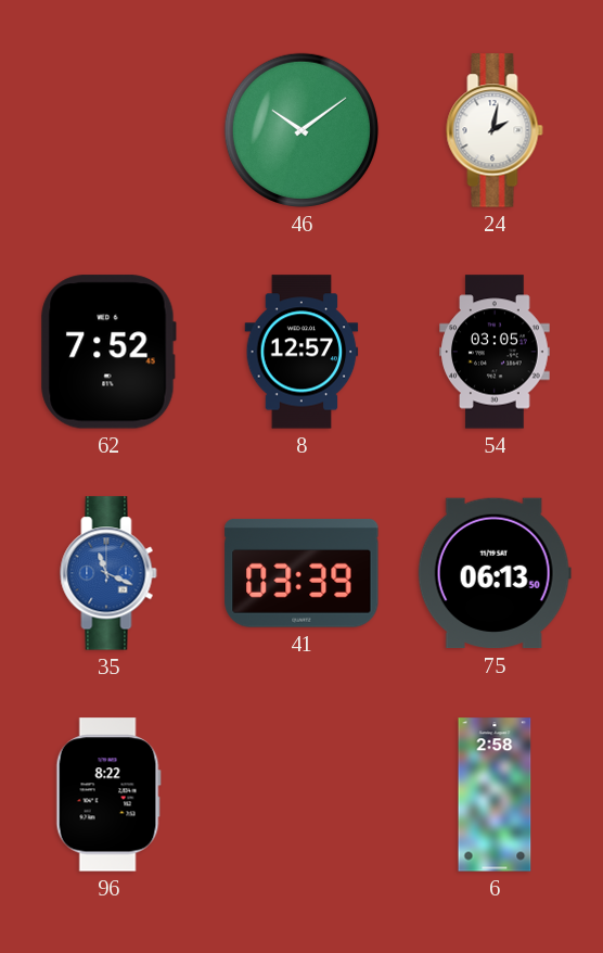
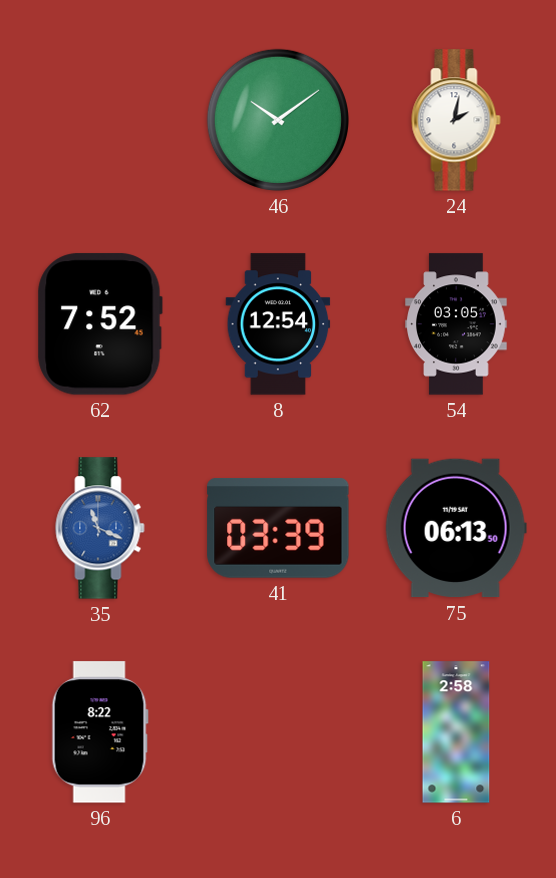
8: 12:57 -> 12:54 (278, 324)
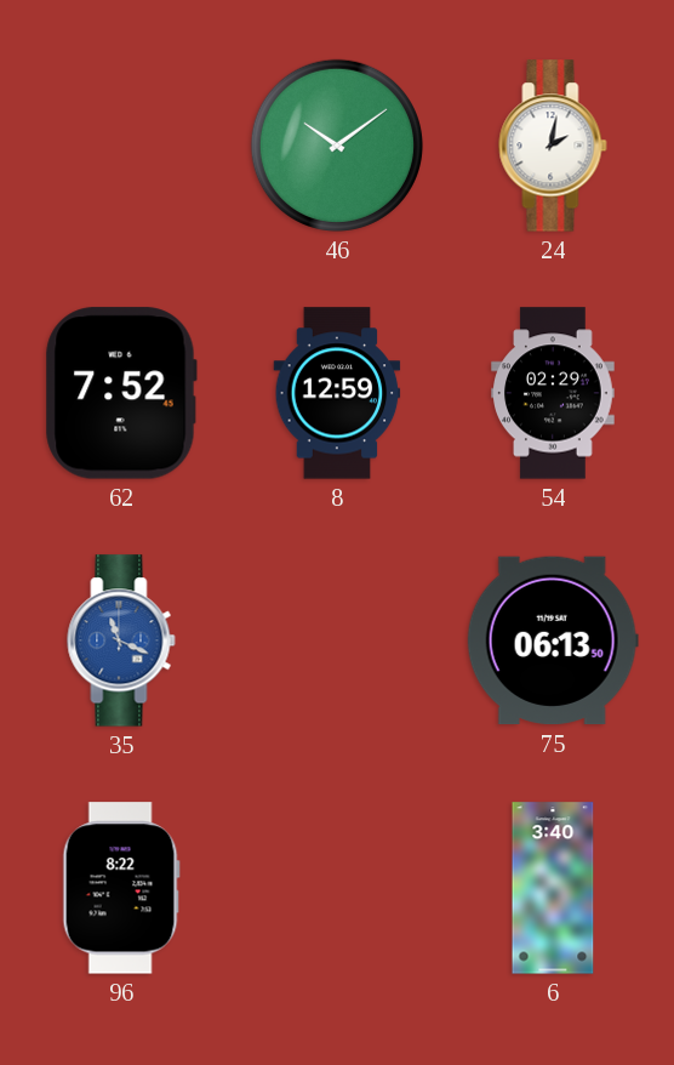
8: 12:54 -> 12:59 (337, 393)
54: 03:05 -> 02:29 (553, 393)
41: 03:39 -> none (278, 529)
6: 2:58 -> 3:40 (553, 888)
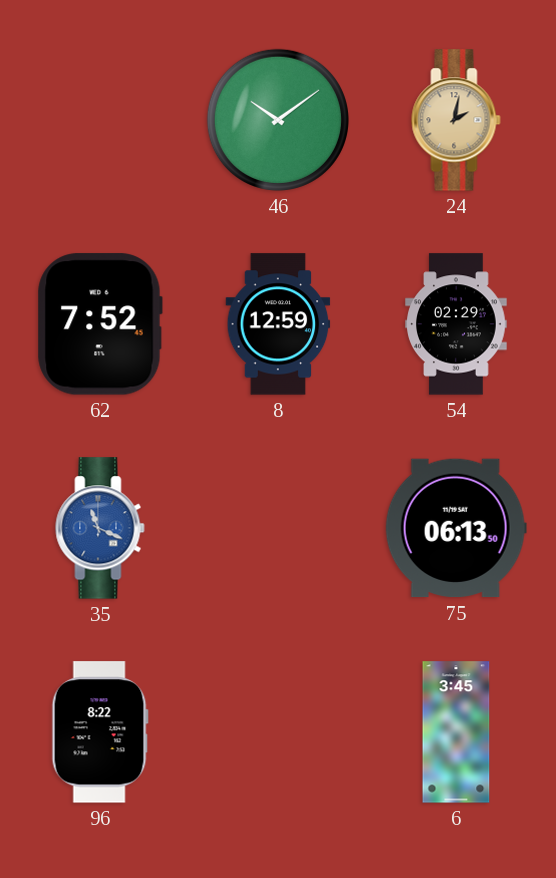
24 dial: white -> champagne (456, 120)
6: 3:40 -> 3:45 (456, 732)
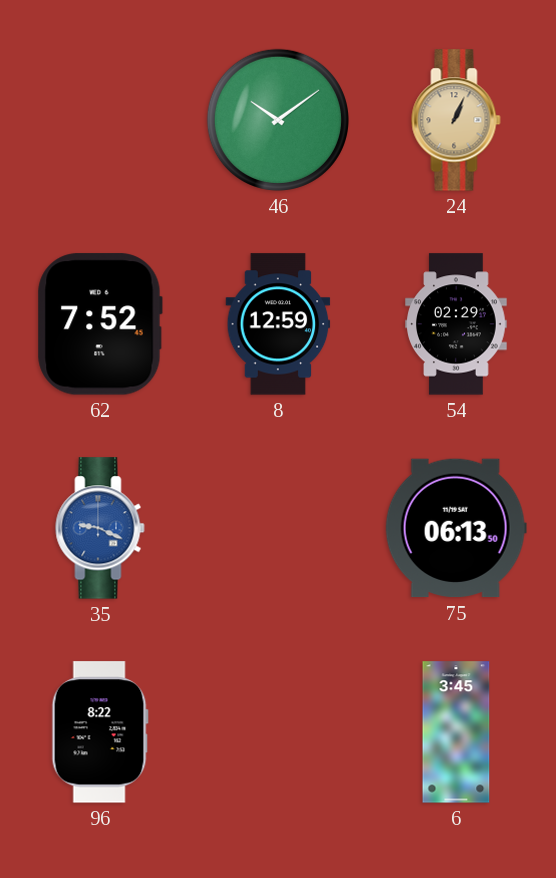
24: 2:02 -> 1:04 (456, 120)
35: 11:19 -> 9:19 (100, 528)
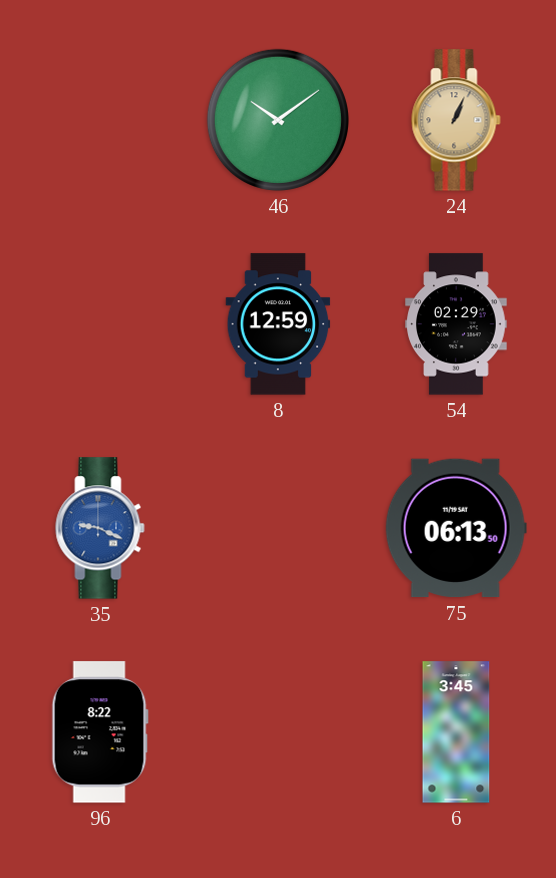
62: 7:52 -> none (100, 324)
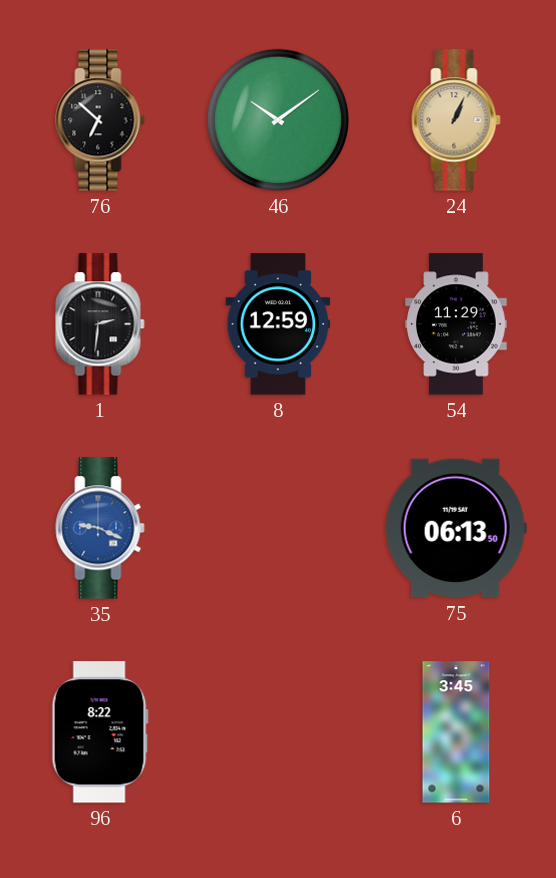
76: none -> 6:52 (100, 120)
1: none -> 2:31 (100, 324)
54: 02:29 -> 11:29 (456, 324)
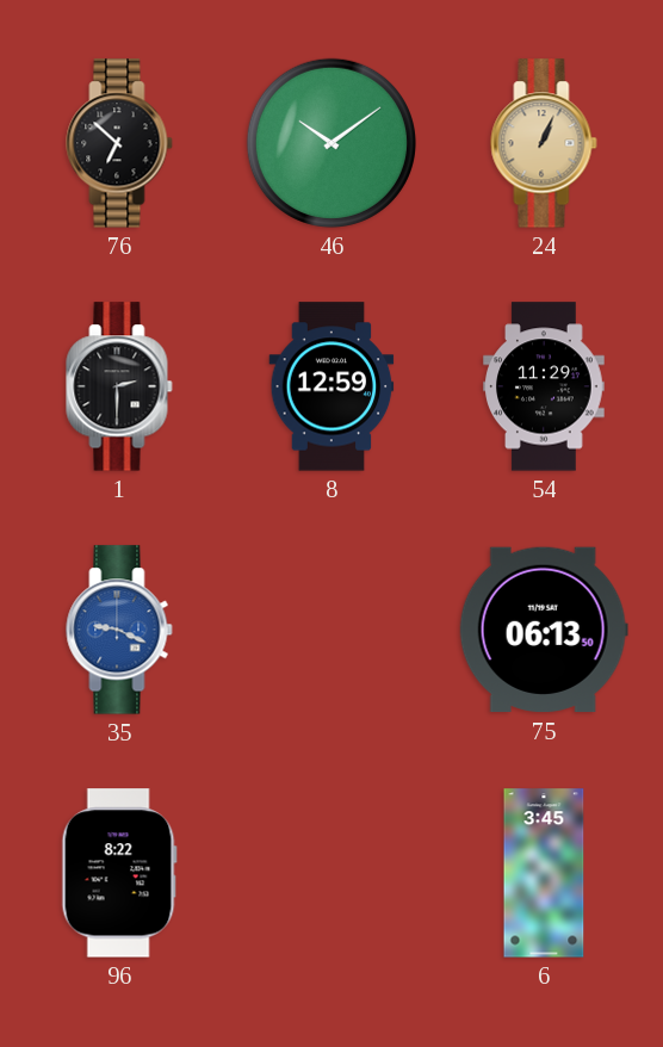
1: 2:31 -> 2:30 (119, 386)
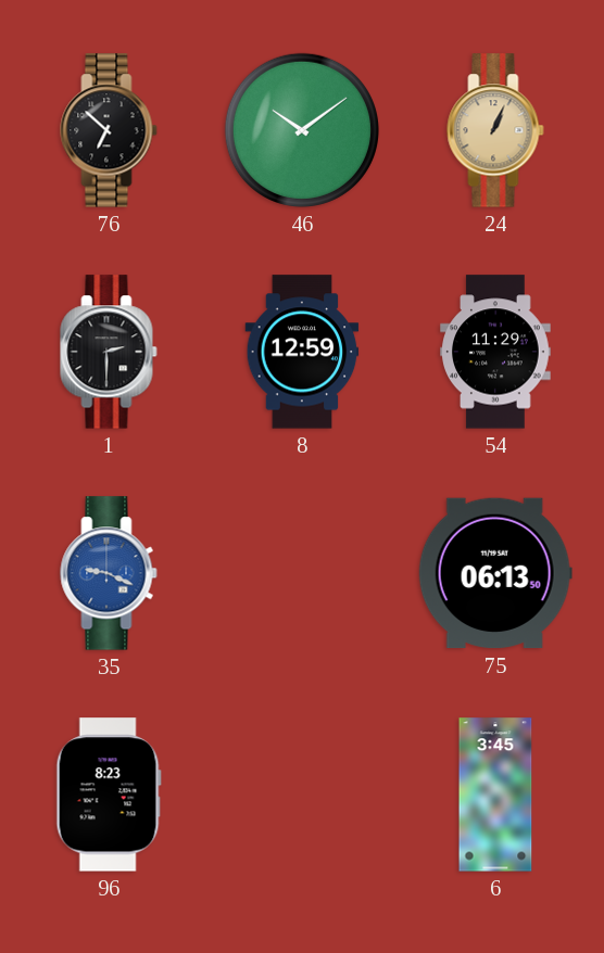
96: 8:22 -> 8:23 (109, 795)
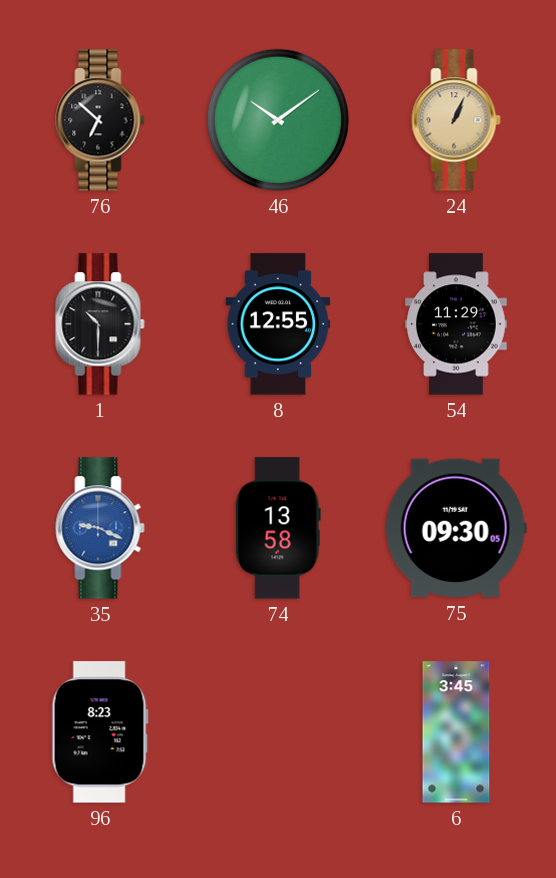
1: 2:30 -> 10:30 (100, 324)
8: 12:59 -> 12:55 (278, 324)
74: none -> 13:58 (278, 528)
75: 06:13 -> 09:30 (456, 528)
